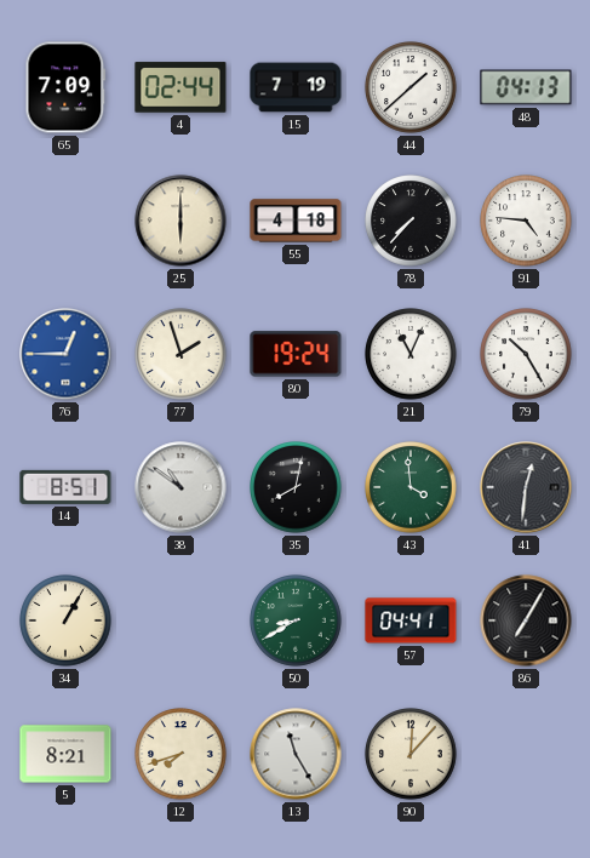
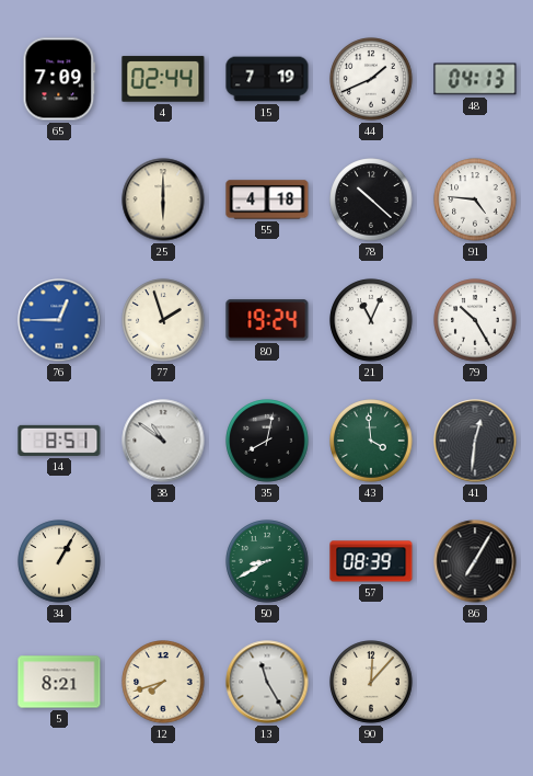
44: 1:38 -> 1:41 (371, 79)
78: 7:37 -> 10:22 (371, 199)
57: 04:41 -> 08:39 (371, 561)
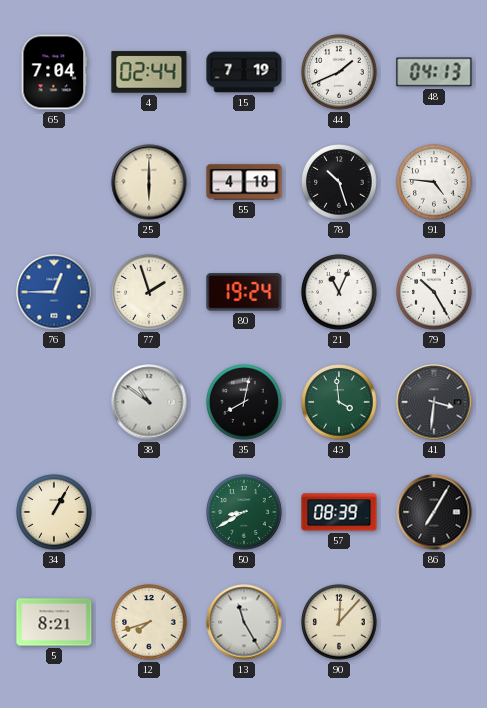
65: 7:09 -> 7:04 (54, 72)
78: 10:22 -> 10:27 (339, 182)
14: 8:51 -> none (59, 441)
41: 12:31 -> 3:31 (434, 402)
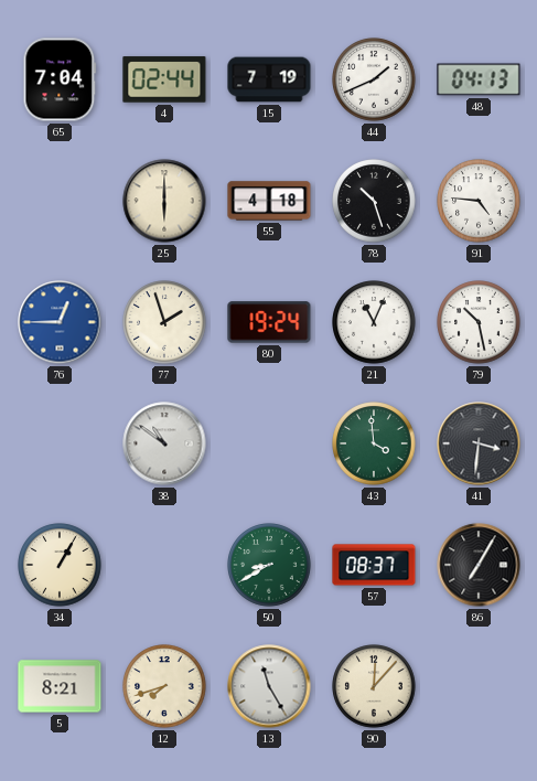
79: 10:25 -> 10:28 (479, 322)
35: 8:02 -> none (244, 402)
57: 08:39 -> 08:37 (374, 565)
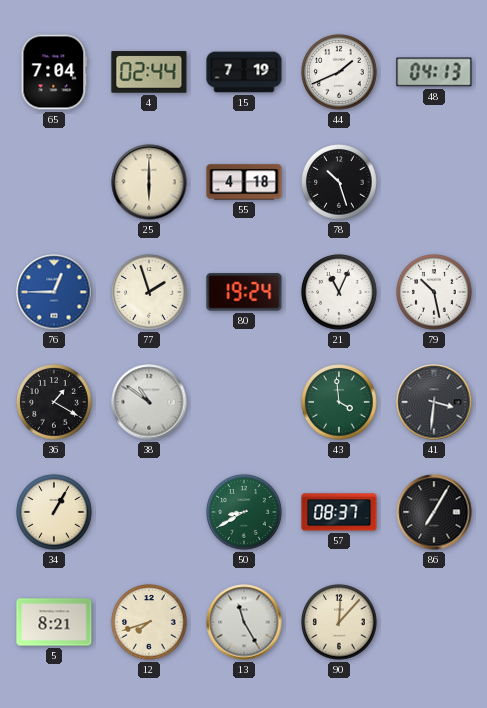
91: 4:46 -> none (479, 201)
36: none -> 1:20 (54, 402)
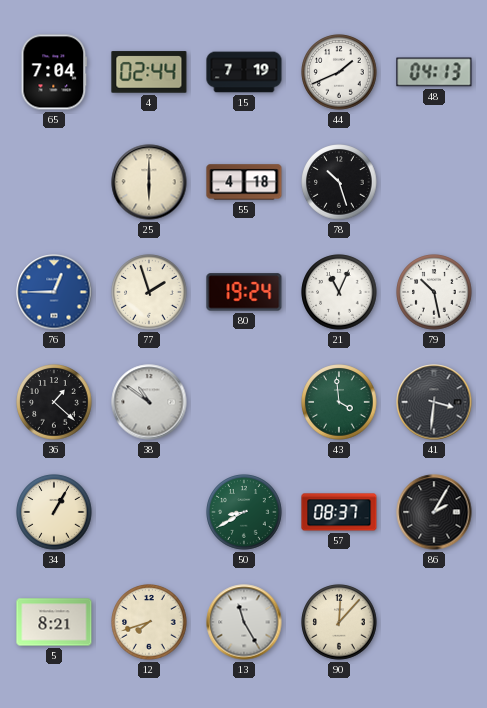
36: 1:20 -> 1:22 (54, 402)
86: 7:05 -> 2:05 (434, 512)
